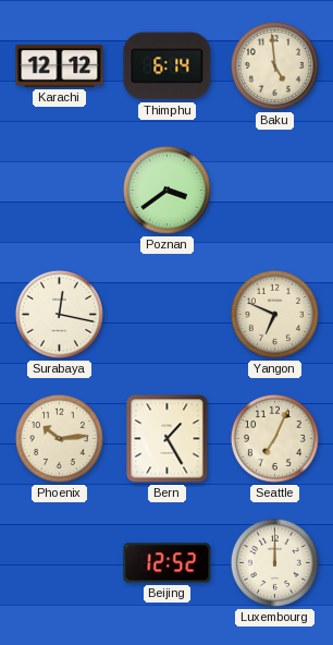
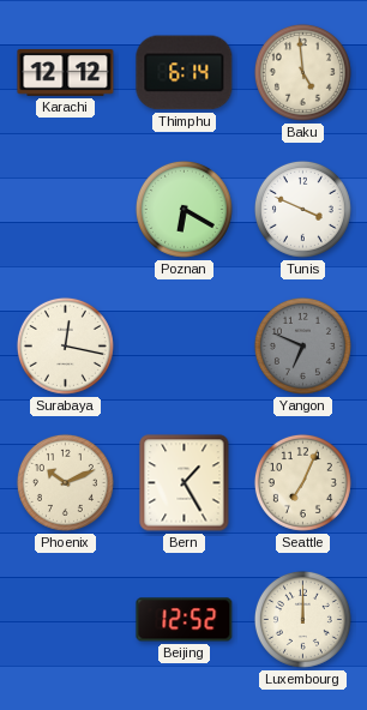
Poznan: 3:39 -> 6:20 (183, 209)
Tunis: none -> 3:49 (302, 209)
Yangon dial: cream -> grey (302, 345)
Phoenix: 10:14 -> 10:11 (65, 482)
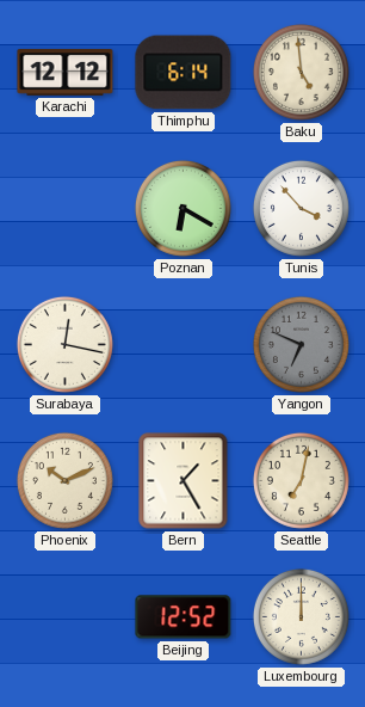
Tunis: 3:49 -> 3:53 (301, 208)
Seattle: 7:04 -> 7:02 (301, 480)
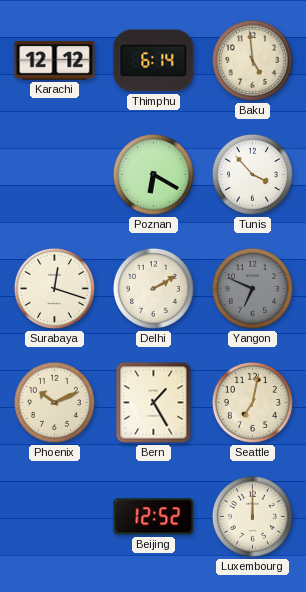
Surabaya: 12:17 -> 12:18 (54, 288)
Delhi: none -> 2:10 (153, 288)
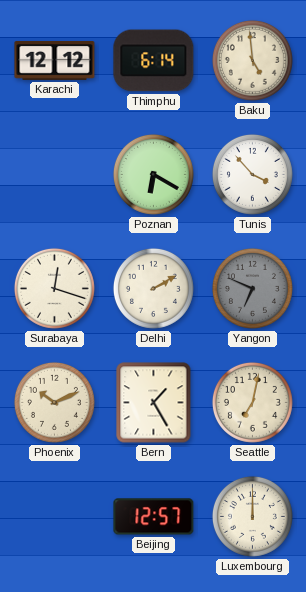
Beijing: 12:52 -> 12:57 (154, 517)
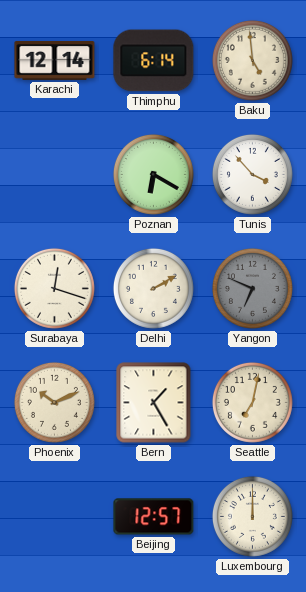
Karachi: 12:12 -> 12:14 (55, 60)
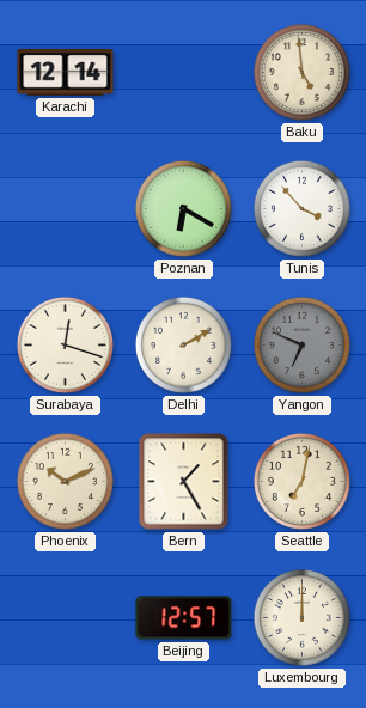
Thimphu: 6:14 -> none (154, 61)
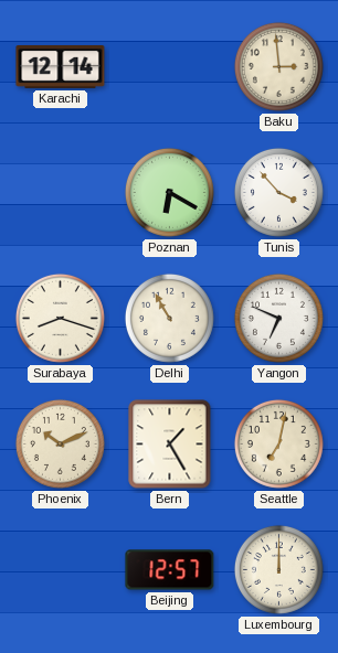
Baku: 4:59 -> 2:59 (278, 66)
Surabaya: 12:18 -> 8:18 (60, 318)
Delhi: 2:10 -> 10:55 (169, 318)
Yangon dial: grey -> white (278, 318)
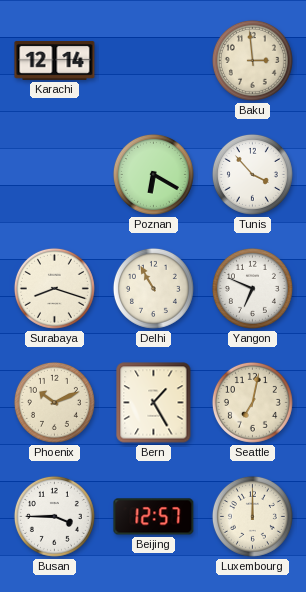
Busan: none -> 3:45 (54, 516)
